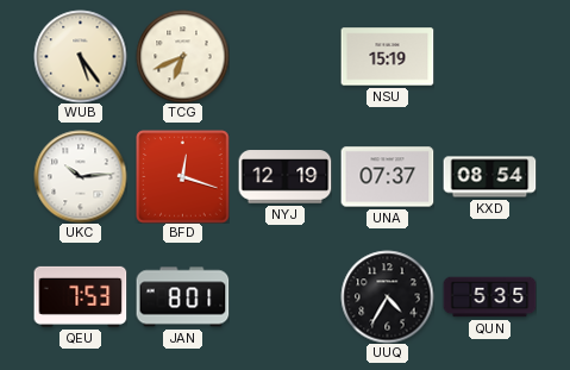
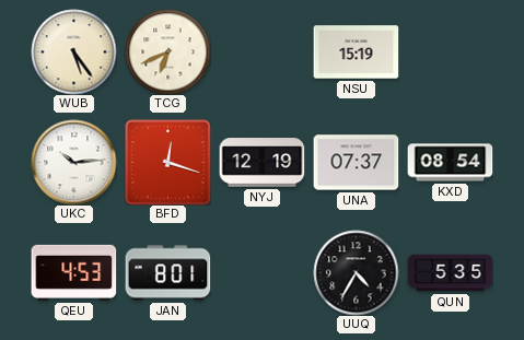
QEU: 7:53 -> 4:53 (73, 272)
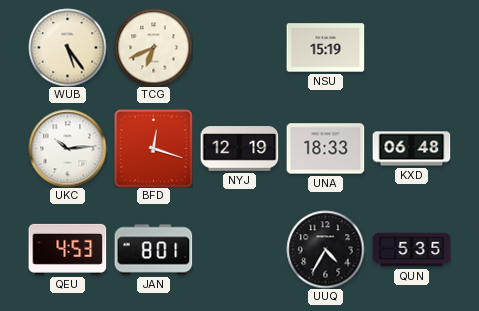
UNA: 07:37 -> 18:33 (325, 149)
KXD: 08:54 -> 06:48 (411, 149)
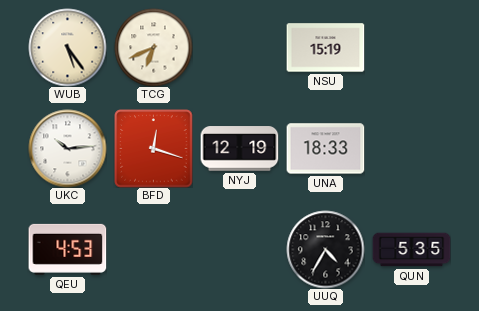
KXD: 06:48 -> none (411, 149)
JAN: 8:01 -> none (153, 250)
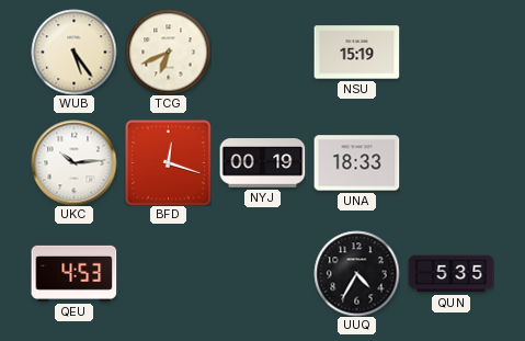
NYJ: 12:19 -> 00:19 (262, 163)
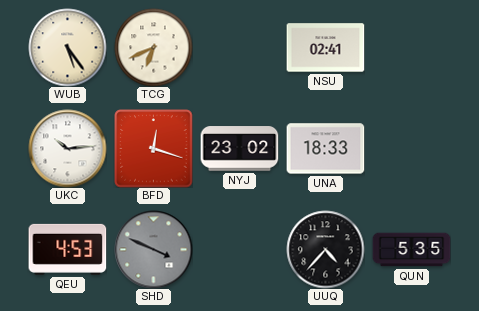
NSU: 15:19 -> 02:41 (325, 48)
NYJ: 00:19 -> 23:02 (239, 149)
SHD: none -> 3:49 (153, 249)
UUQ: 4:35 -> 4:37 (325, 249)
